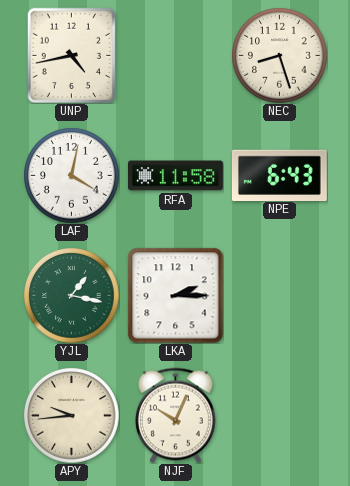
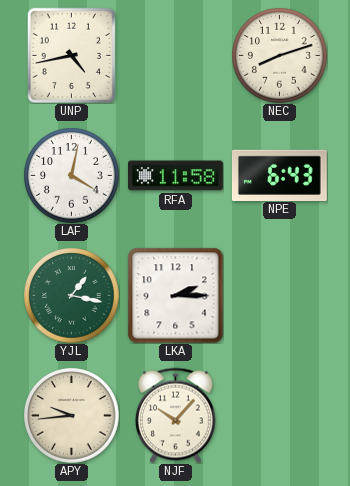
NEC: 8:27 -> 8:12 (279, 55)
NJF: 10:04 -> 10:07 (175, 415)
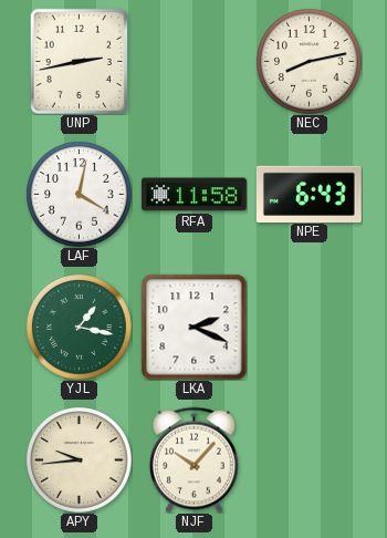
UNP: 4:43 -> 2:43 (79, 61)
NEC: 8:12 -> 8:13 (308, 61)
LKA: 2:15 -> 2:19 (193, 327)
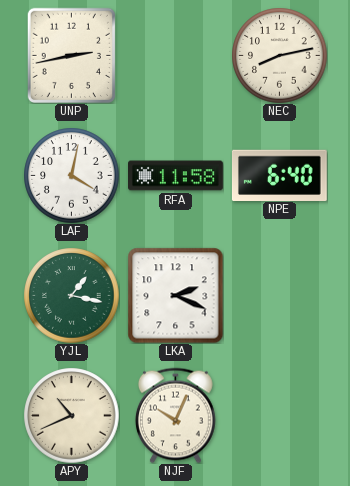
NPE: 6:43 -> 6:40 (279, 175)
APY: 9:44 -> 10:41 (71, 415)
NJF: 10:07 -> 10:04 (175, 415)
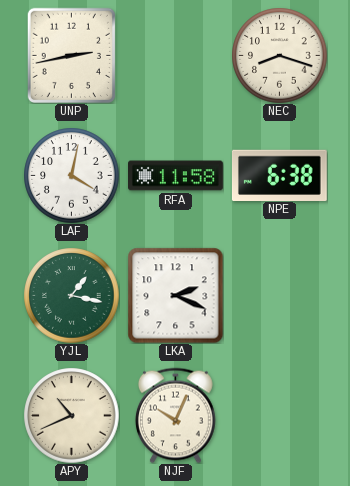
NEC: 8:13 -> 8:18 (279, 55)
NPE: 6:40 -> 6:38 (279, 175)
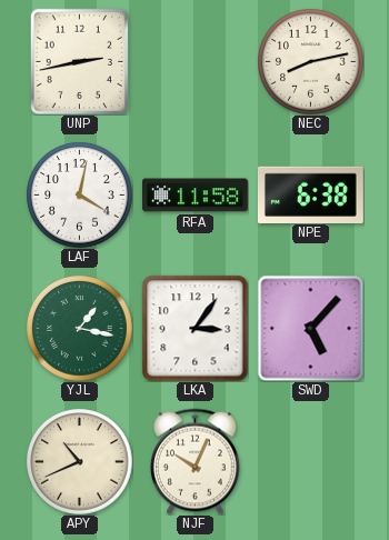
NEC: 8:18 -> 8:13 (310, 61)
LKA: 2:19 -> 3:06 (194, 328)
SWD: none -> 5:07 (310, 328)
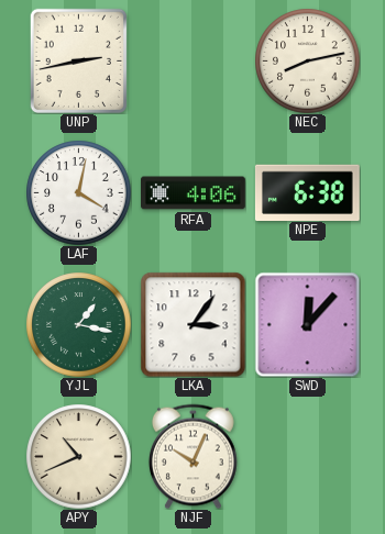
RFA: 11:58 -> 4:06 (194, 193)
SWD: 5:07 -> 12:07 (307, 324)
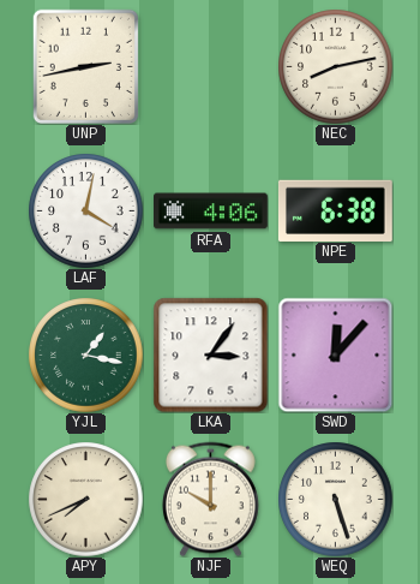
APY: 10:41 -> 7:41 (85, 499)
NJF: 10:04 -> 10:00 (210, 499)
WEQ: none -> 5:27 (335, 499)
